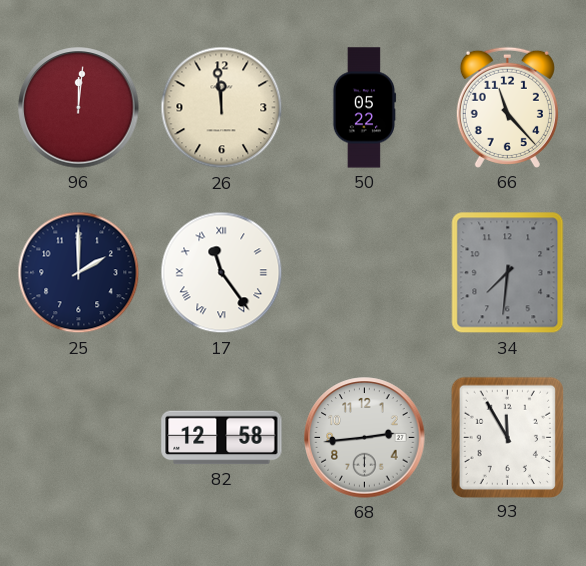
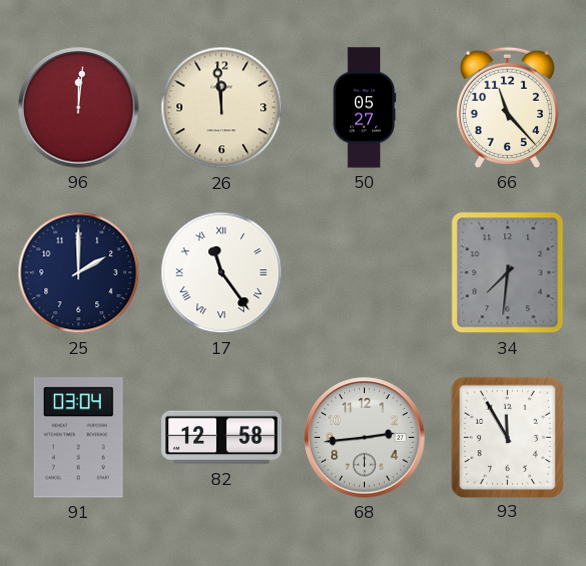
50: 05:22 -> 05:27 (363, 108)
91: none -> 03:04 (78, 438)
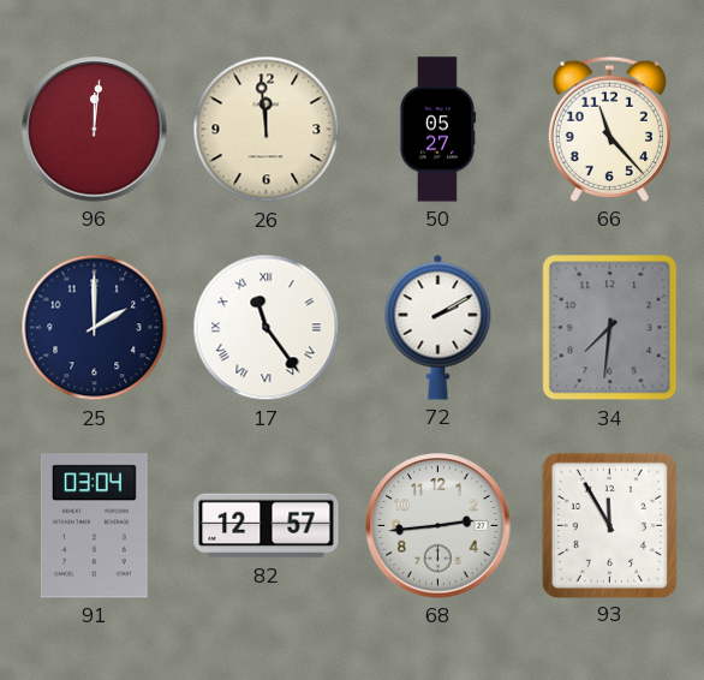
72: none -> 2:10 (438, 327)
82: 12:58 -> 12:57 (267, 526)
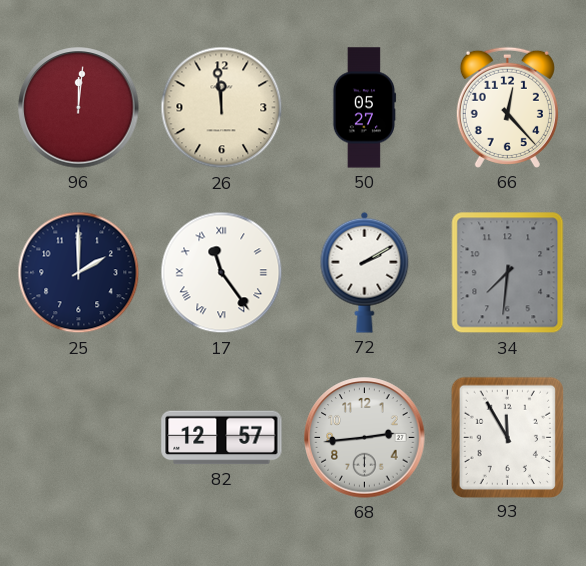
66: 11:23 -> 12:23 (507, 107)
91: 03:04 -> none (94, 526)
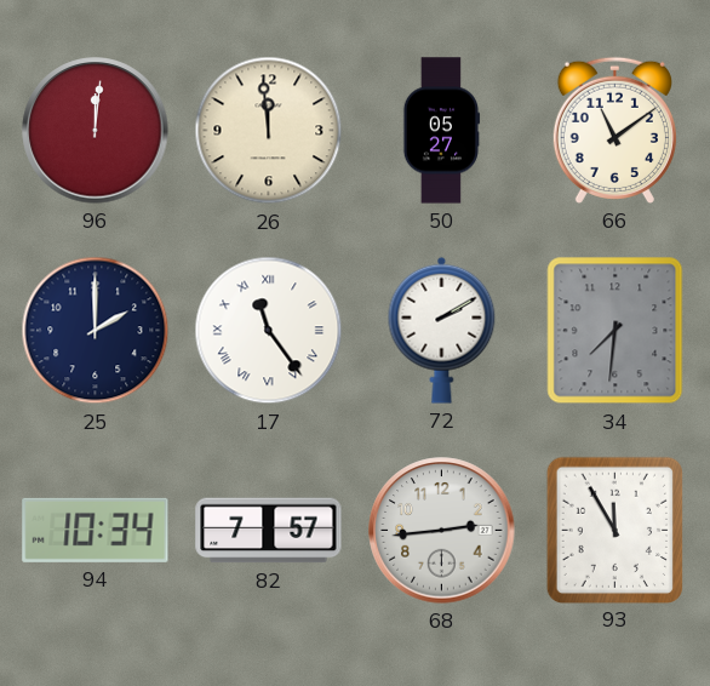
66: 12:23 -> 11:09 (614, 130)
94: none -> 10:34 (96, 530)
82: 12:57 -> 7:57 (269, 531)
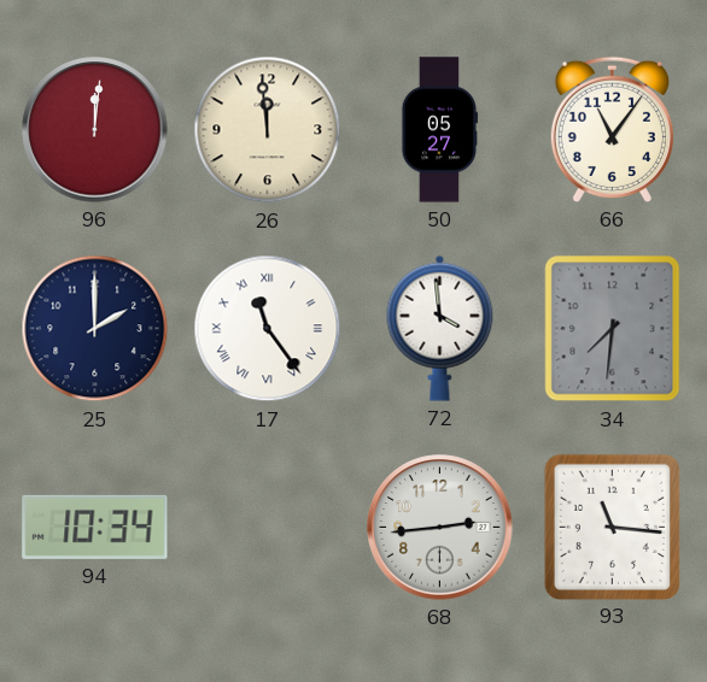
66: 11:09 -> 11:06 (612, 129)
72: 2:10 -> 3:59 (440, 328)
82: 7:57 -> none (269, 531)
93: 11:55 -> 11:16 (612, 527)
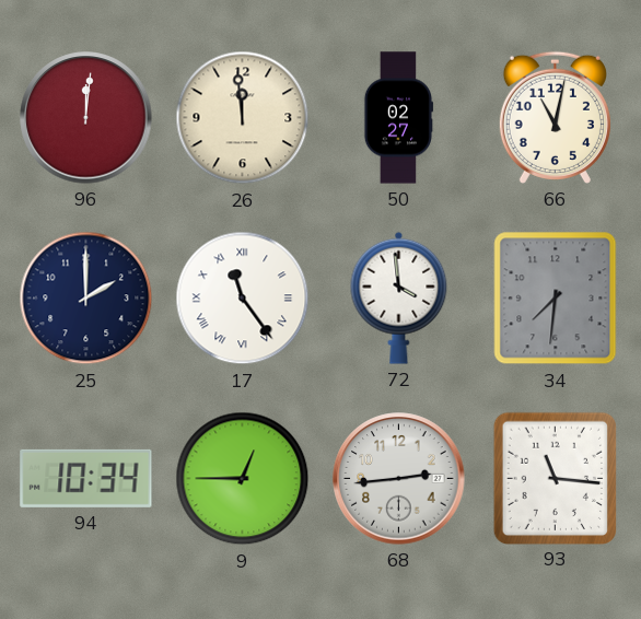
50: 05:27 -> 02:27 (397, 118)
66: 11:06 -> 11:02 (555, 117)
9: none -> 12:45 (243, 479)
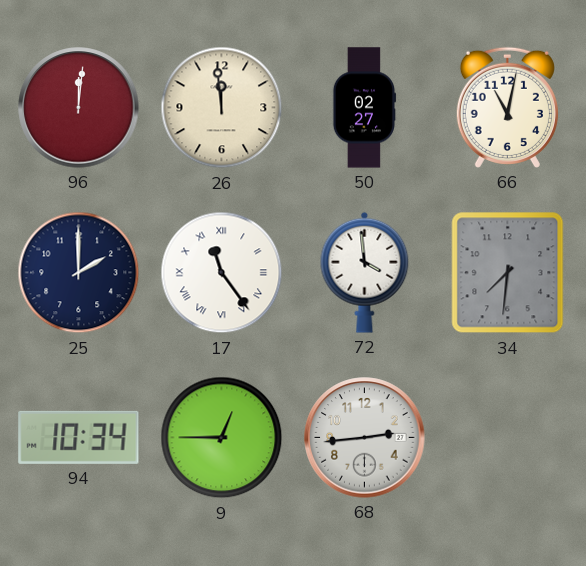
93: 11:16 -> none (555, 478)
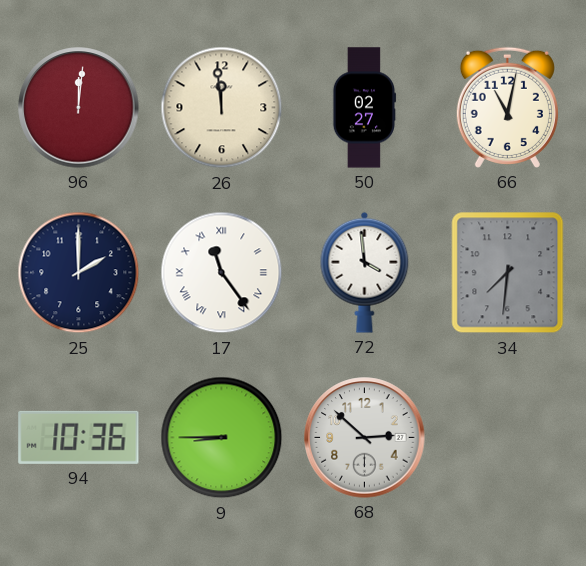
94: 10:34 -> 10:36 (79, 437)
9: 12:45 -> 8:45 (222, 438)
68: 2:44 -> 2:52 (365, 438)
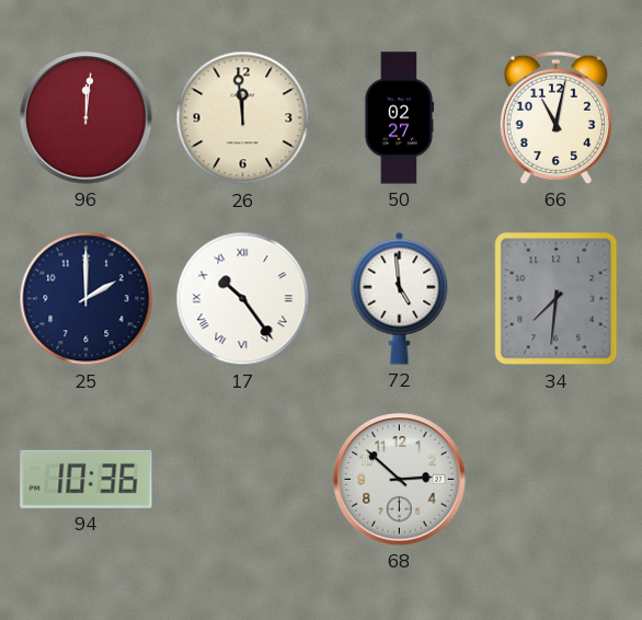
17: 11:24 -> 10:24 (243, 299)
72: 3:59 -> 4:59 (400, 298)
9: 8:45 -> none (222, 438)
